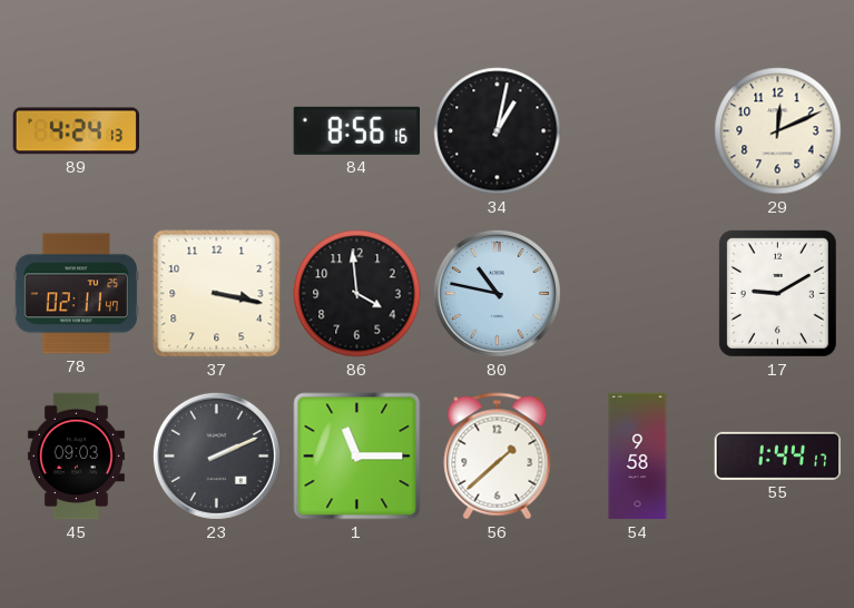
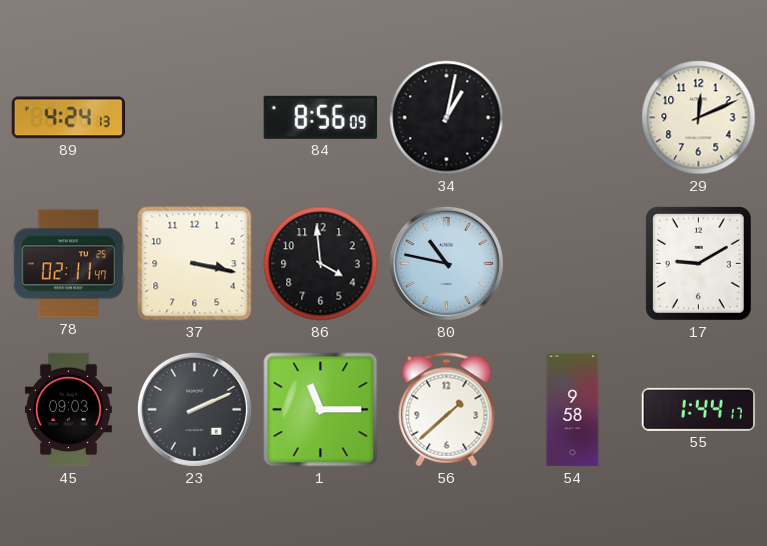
84: 8:56:16 -> 8:56:09 (320, 117)
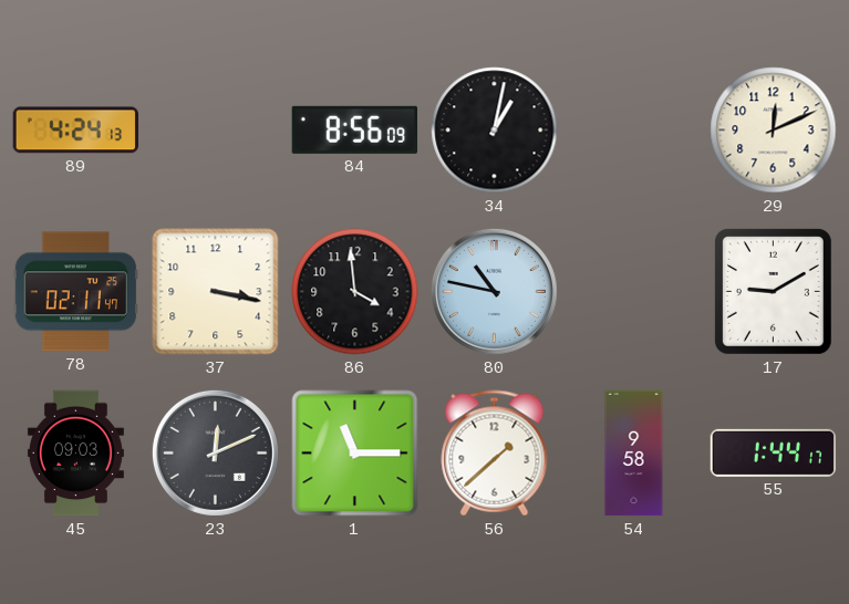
23: 2:11 -> 12:11 (215, 452)
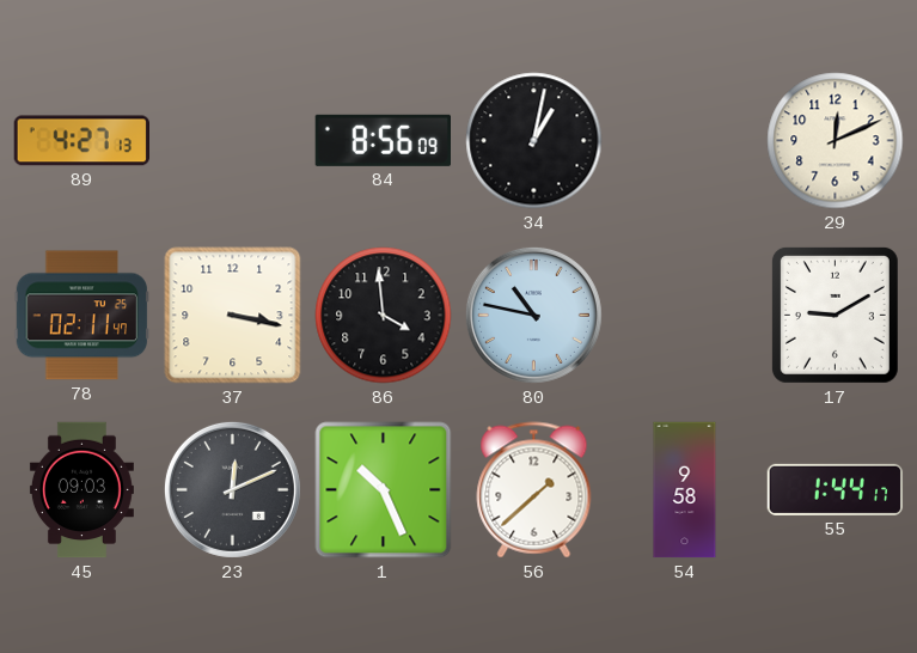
89: 4:24 -> 4:27 (81, 141)
1: 11:15 -> 10:26 (384, 490)
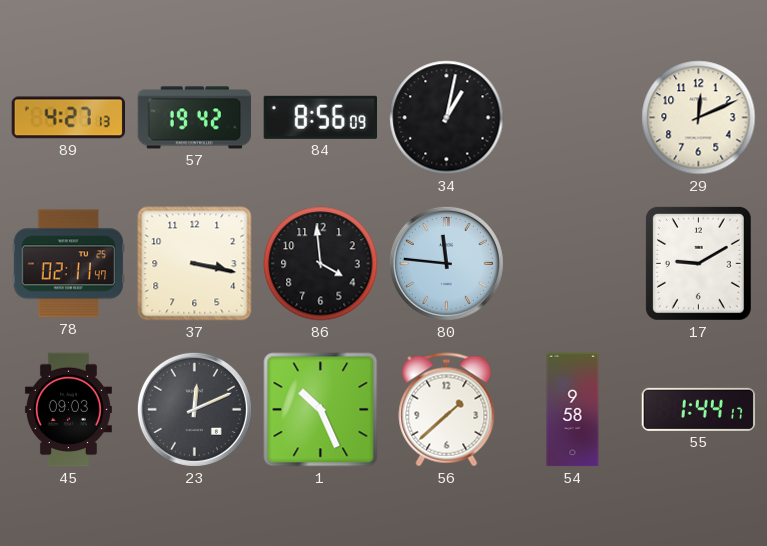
57: none -> 19:42 (195, 118)
80: 10:47 -> 11:46 (446, 263)
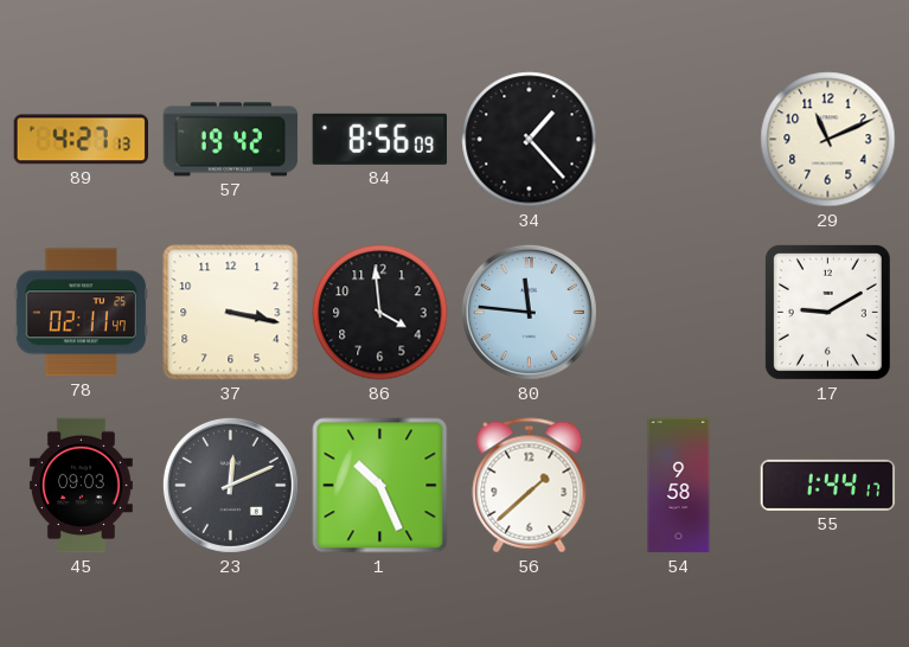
34: 1:02 -> 1:23 (530, 140)
29: 12:11 -> 11:11 (828, 140)
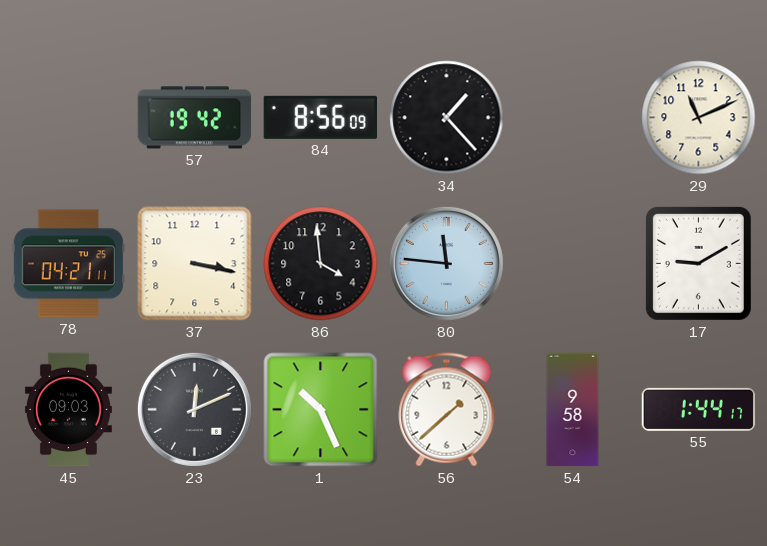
89: 4:27 -> none (81, 140)
78: 02:11 -> 04:21 (69, 264)
